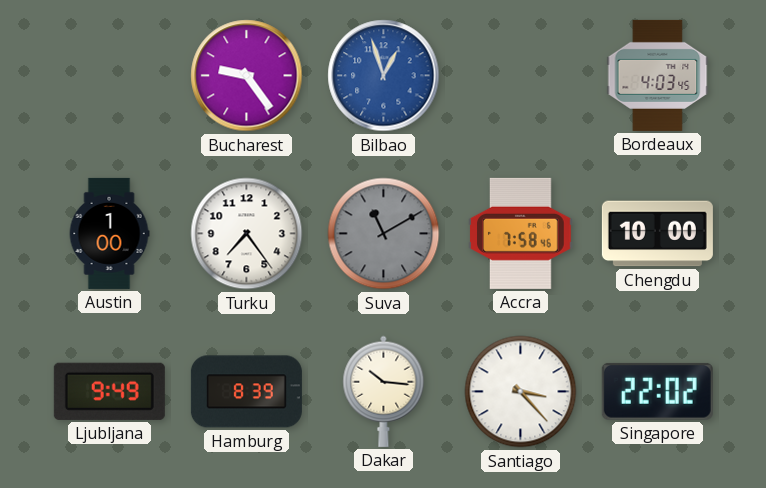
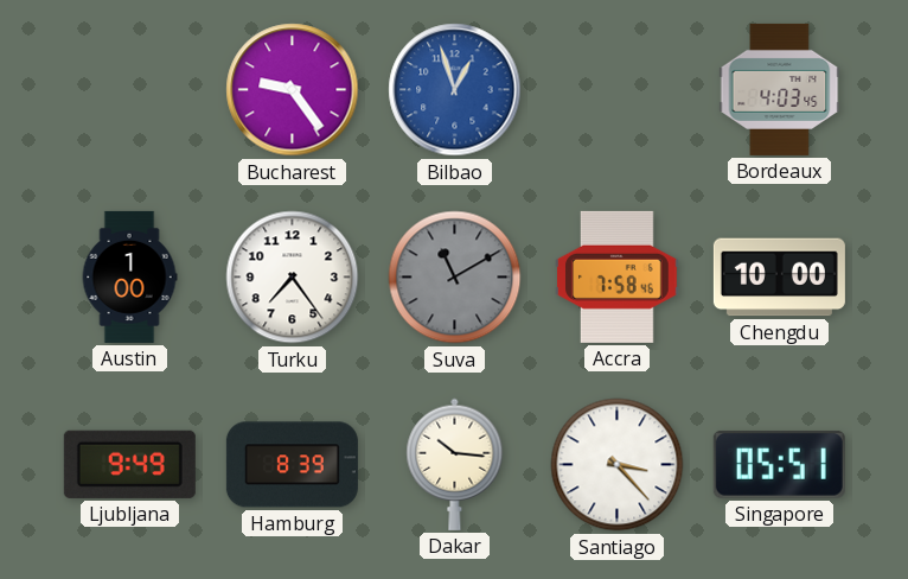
Singapore: 22:02 -> 05:51 (779, 464)
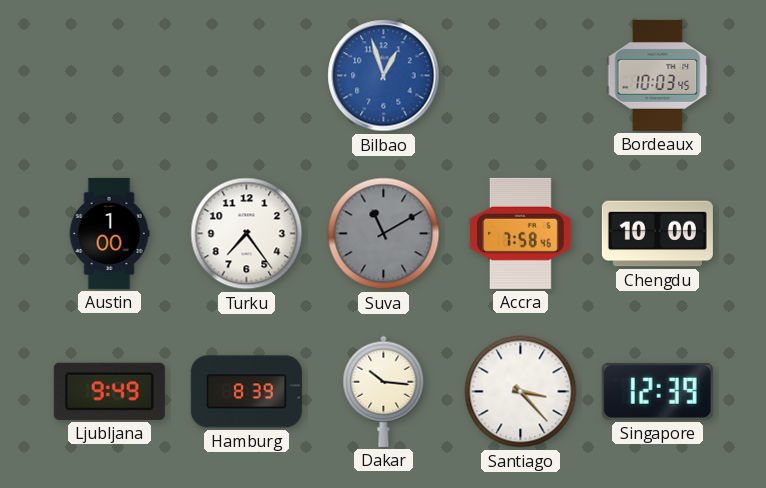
Bucharest: 9:24 -> none (293, 90)
Bordeaux: 4:03 -> 10:03 (658, 75)
Singapore: 05:51 -> 12:39 (657, 391)
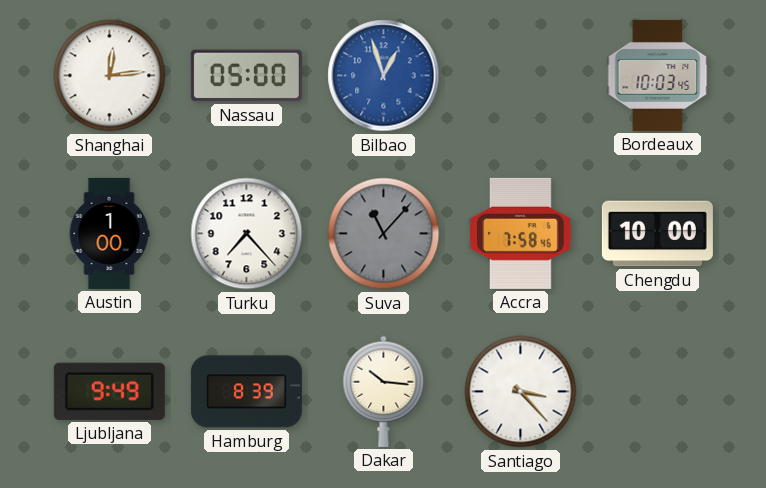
Shanghai: none -> 12:14 (110, 76)
Nassau: none -> 05:00 (246, 76)
Turku: 7:24 -> 7:23 (247, 234)
Suva: 11:10 -> 11:07 (384, 234)
Singapore: 12:39 -> none (657, 391)
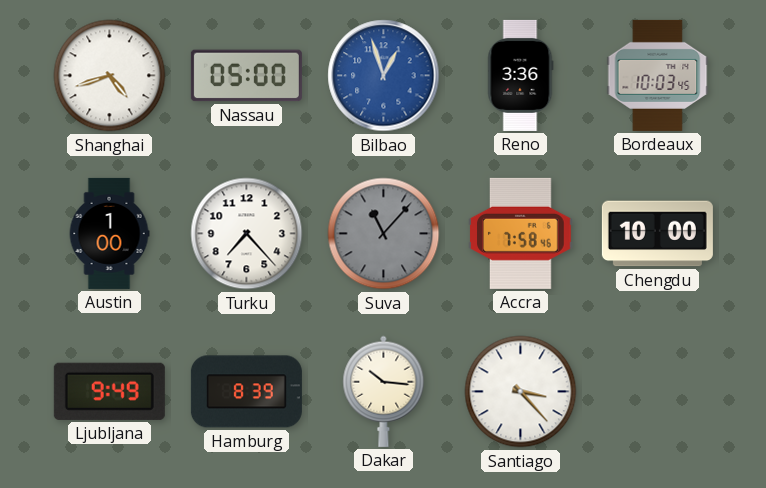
Shanghai: 12:14 -> 4:42 (110, 76)
Reno: none -> 3:36 (521, 75)
